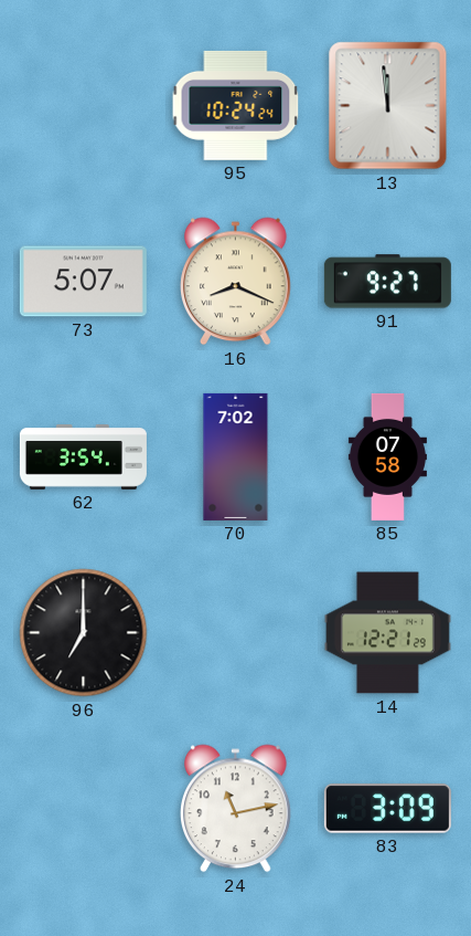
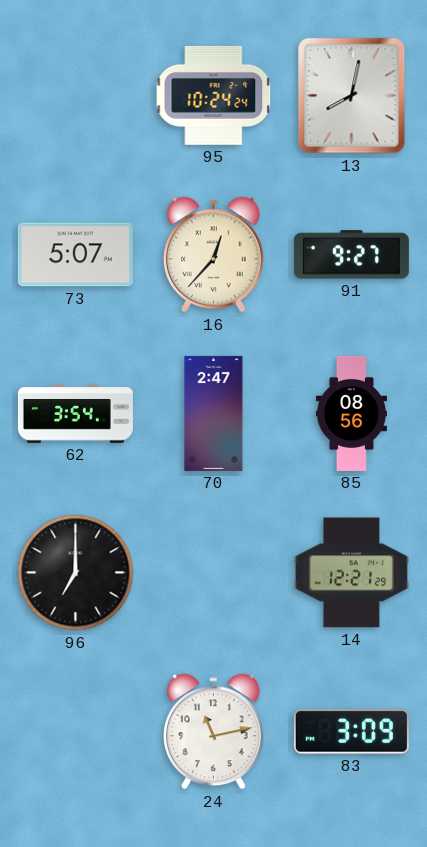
13: 11:59 -> 8:02 (352, 96)
16: 8:19 -> 12:37 (214, 255)
70: 7:02 -> 2:47 (214, 413)
85: 07:58 -> 08:56 (351, 413)
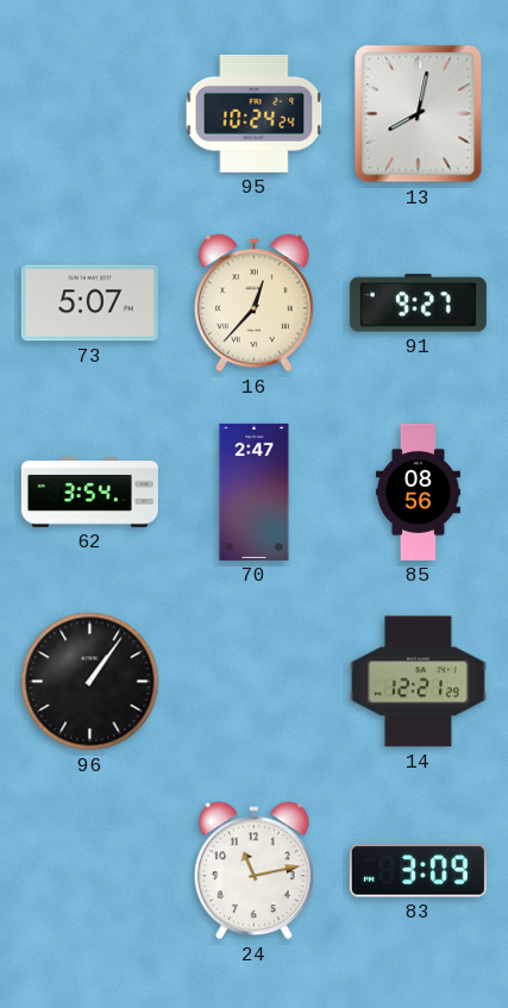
96: 7:00 -> 1:06 (90, 682)
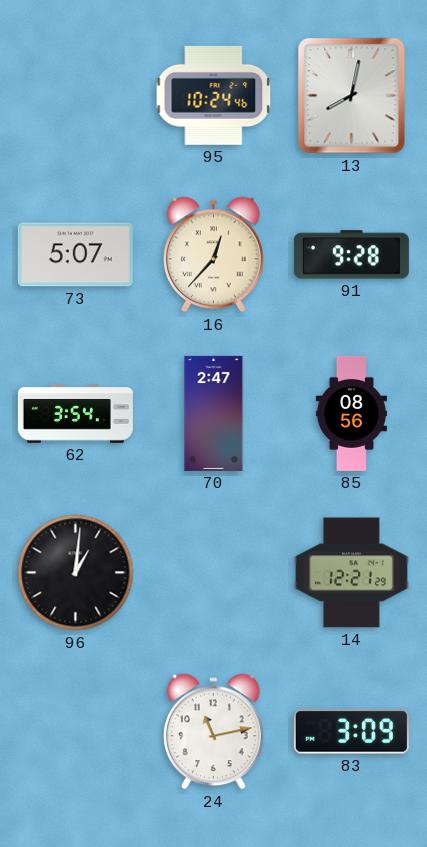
95: 10:24:24 -> 10:24:46 (214, 95)
91: 9:27 -> 9:28 (351, 255)
96: 1:06 -> 1:01 (76, 573)
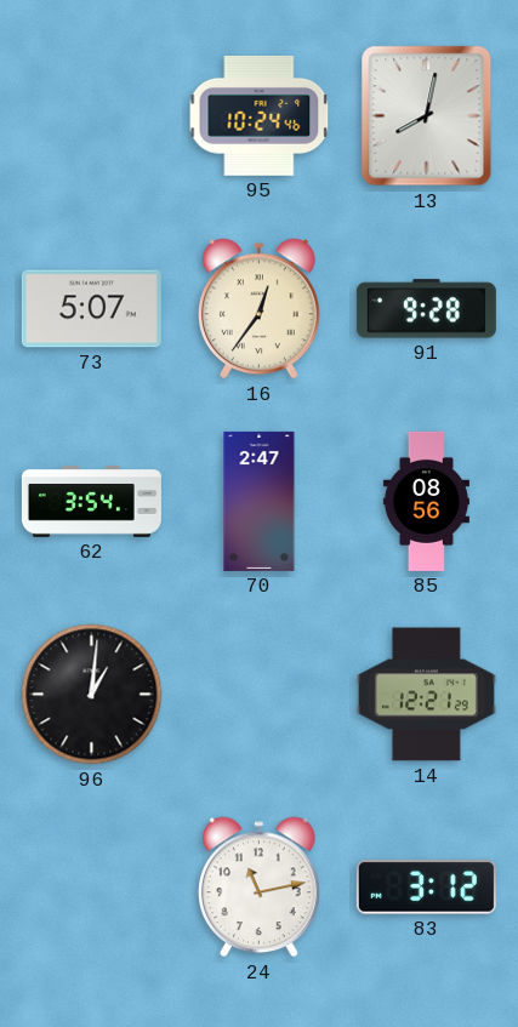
16: 12:37 -> 12:36 (260, 309)
83: 3:09 -> 3:12 (426, 888)
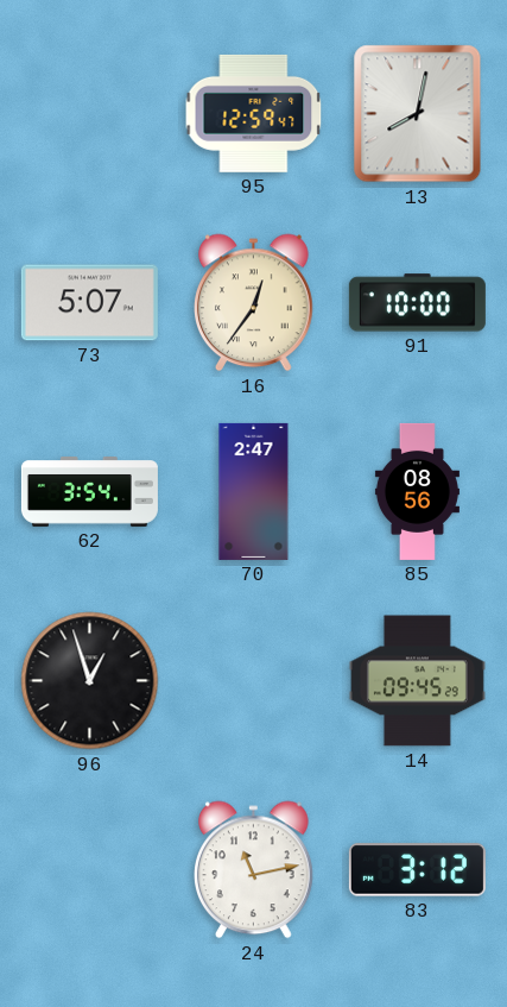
95: 10:24 -> 12:59 (254, 113)
91: 9:28 -> 10:00 (417, 303)
96: 1:01 -> 12:57 (90, 681)
14: 12:21 -> 09:45 (417, 681)
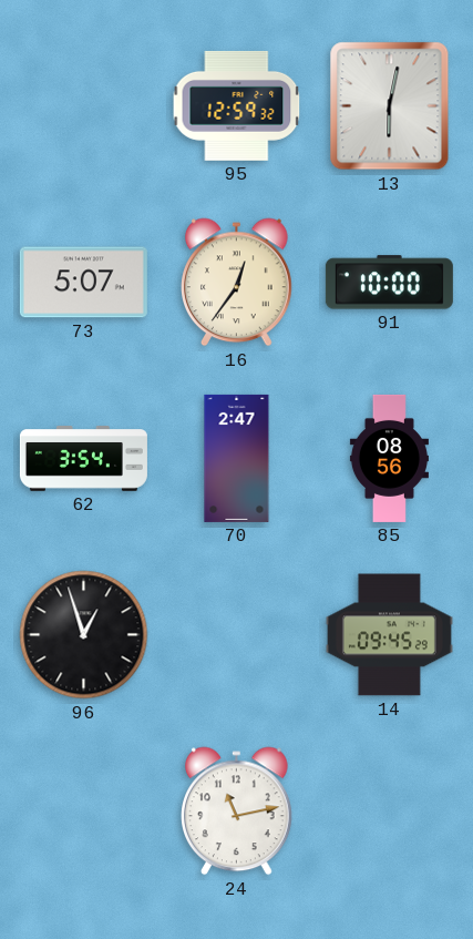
95: 12:59:47 -> 12:59:32 (237, 105)
13: 8:02 -> 6:02 (390, 106)
83: 3:12 -> none (417, 870)
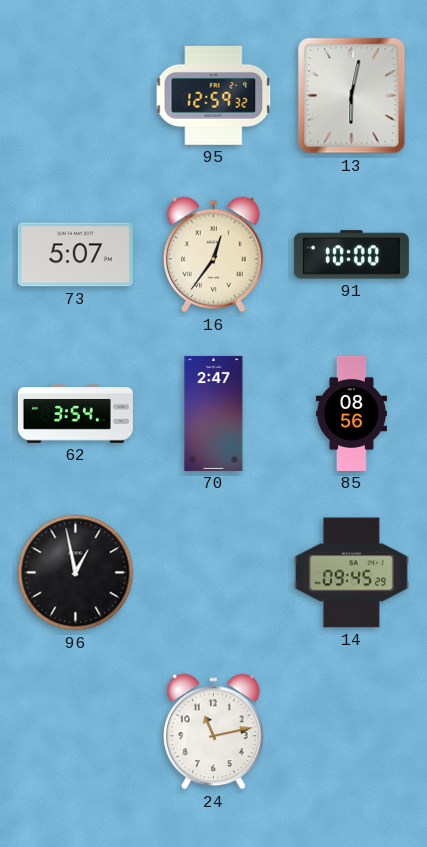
96: 12:57 -> 12:58 (76, 573)
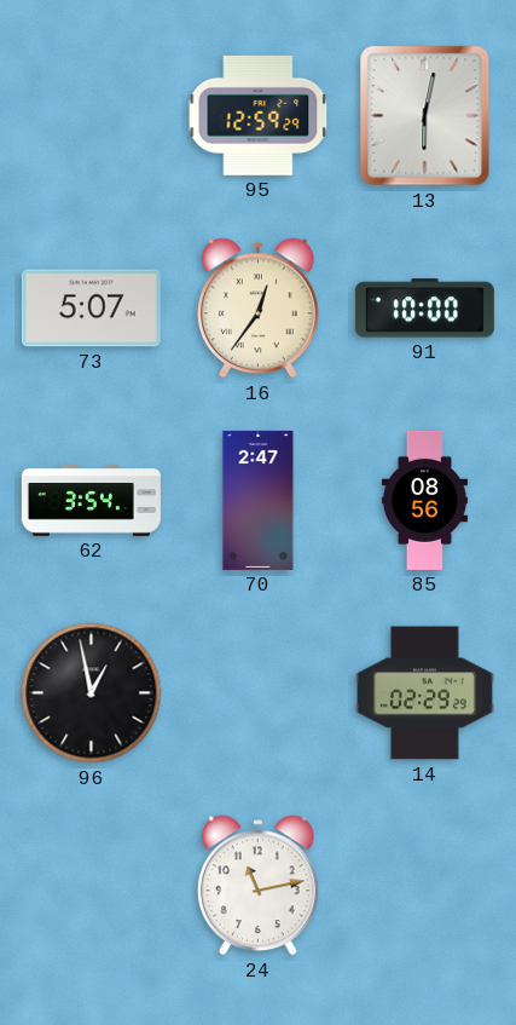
95: 12:59:32 -> 12:59:29 (259, 115)
14: 09:45 -> 02:29 (424, 693)
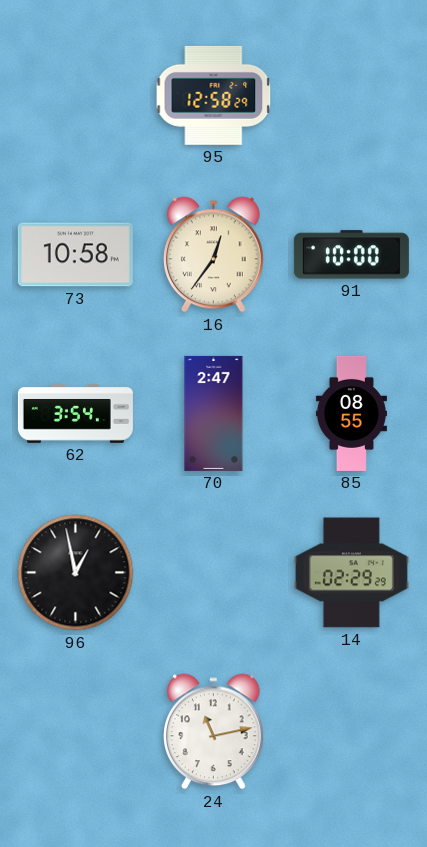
95: 12:59 -> 12:58 (214, 95)
13: 6:02 -> none (425, 116)
73: 5:07 -> 10:58 (75, 255)
85: 08:56 -> 08:55 (351, 413)
